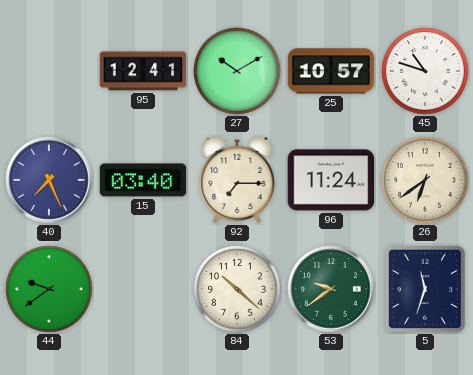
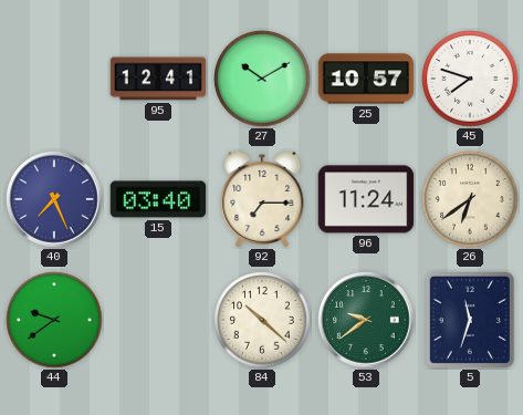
45: 10:48 -> 7:48 (470, 79)
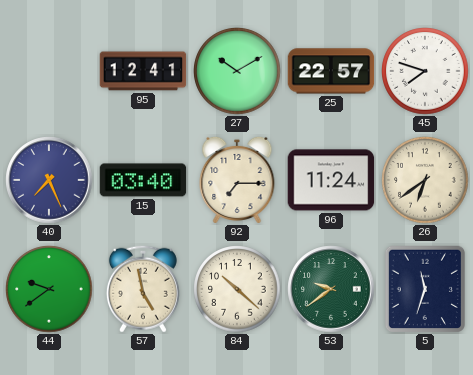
25: 10:57 -> 22:57 (331, 71)
57: none -> 4:58 (143, 289)
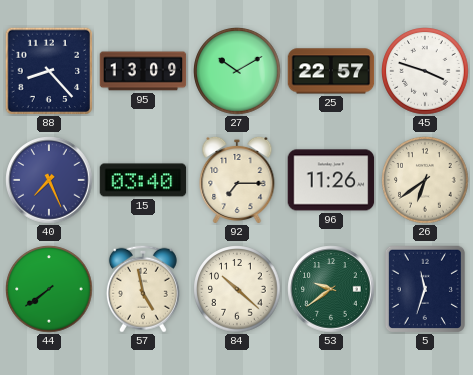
88: none -> 8:23 (48, 70)
95: 12:41 -> 13:09 (143, 71)
45: 7:48 -> 3:48 (425, 71)
96: 11:24 -> 11:26 (331, 180)
44: 9:39 -> 7:39 (49, 289)
